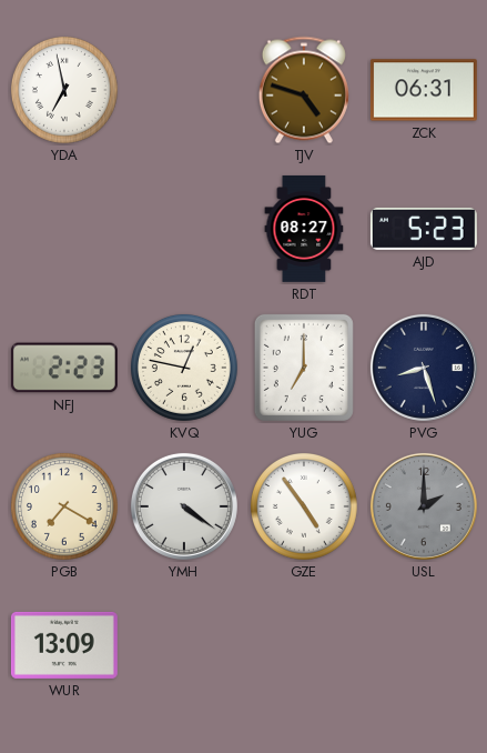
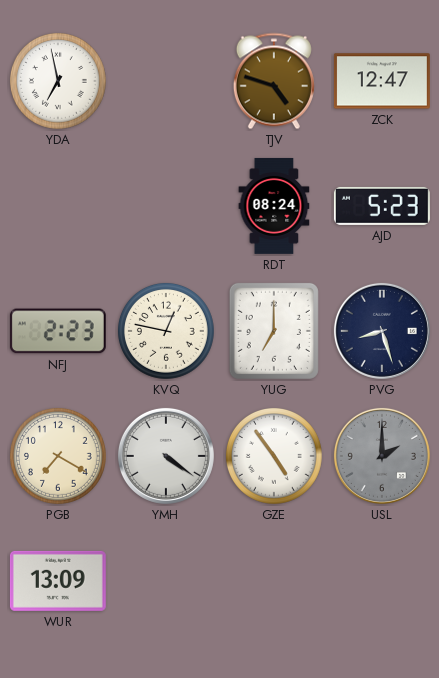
ZCK: 06:31 -> 12:47 (382, 81)
RDT: 08:27 -> 08:24 (274, 206)
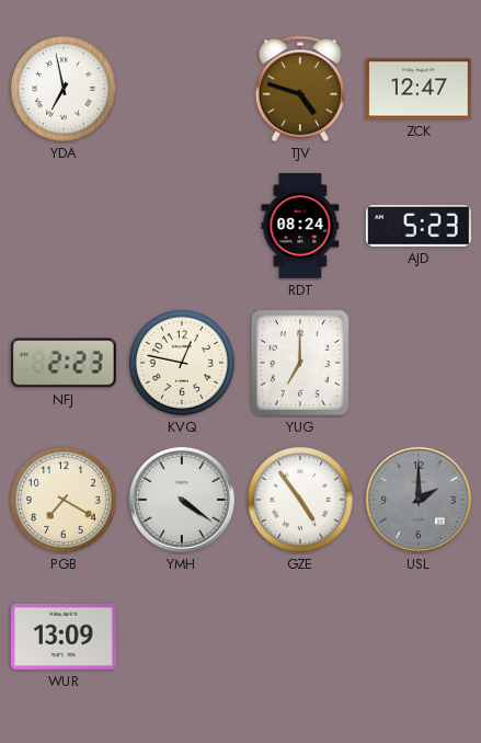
PVG: 8:27 -> none (382, 331)
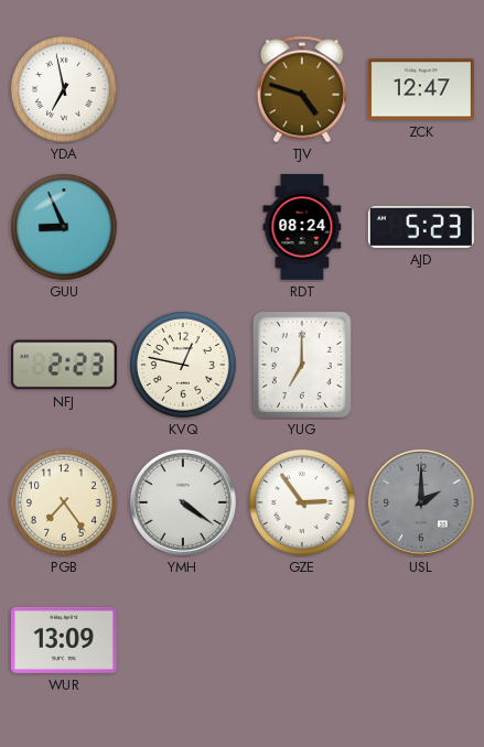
GUU: none -> 8:56 (64, 227)
PGB: 7:20 -> 7:24 (64, 502)
GZE: 4:54 -> 2:54 (302, 502)
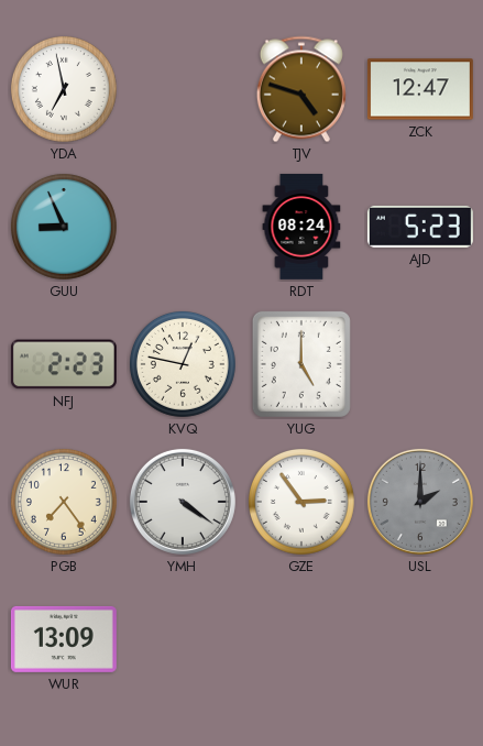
YUG: 7:00 -> 5:00 (301, 364)
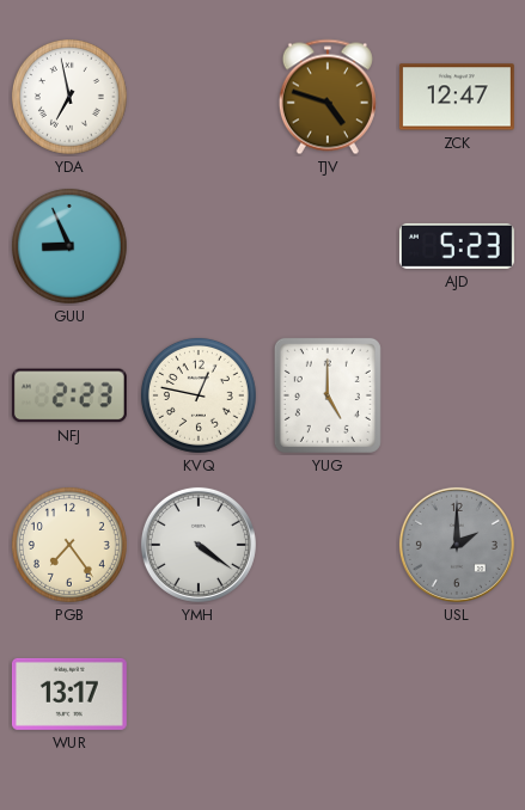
RDT: 08:24 -> none (301, 227)
GZE: 2:54 -> none (301, 502)
WUR: 13:09 -> 13:17 (69, 694)
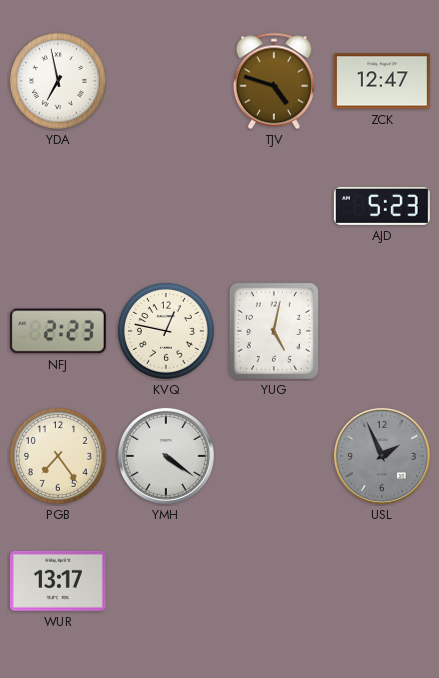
GUU: 8:56 -> none (69, 246)
YUG: 5:00 -> 5:02 (274, 331)
USL: 2:00 -> 1:56 (382, 456)
